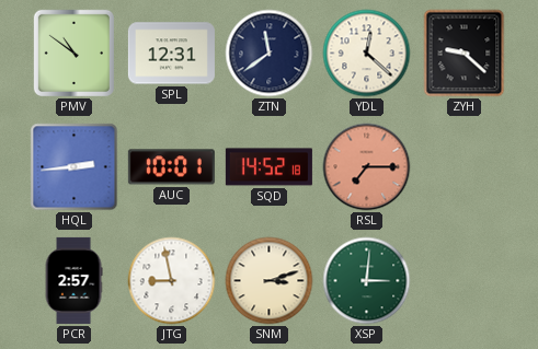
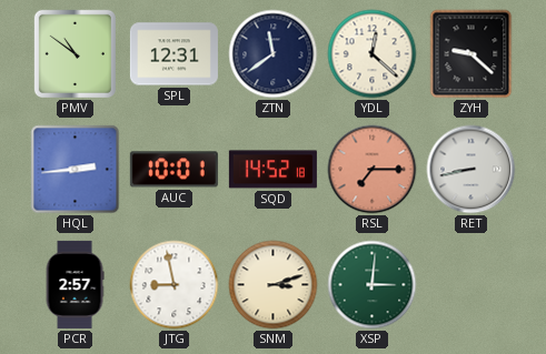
RET: none -> 8:43 (471, 170)
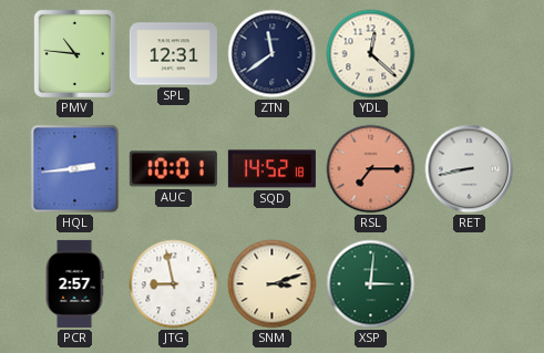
PMV: 10:51 -> 10:46 (74, 53)
ZYH: 9:22 -> none (471, 54)
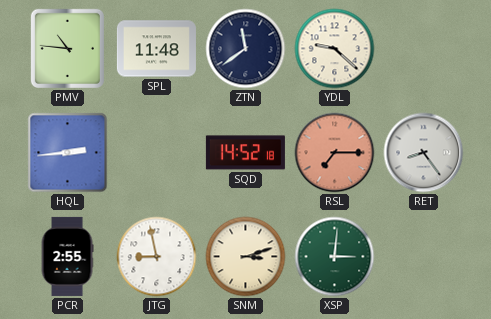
SPL: 12:31 -> 11:48 (156, 49)
YDL: 12:22 -> 9:22 (335, 49)
AUC: 10:01 -> none (173, 169)
RET: 8:43 -> 8:24 (424, 153)
PCR: 2:57 -> 2:55 (67, 256)
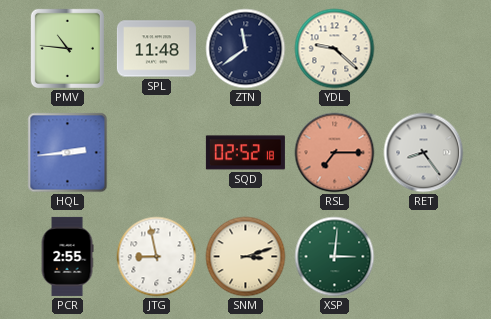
SQD: 14:52 -> 02:52 (245, 153)
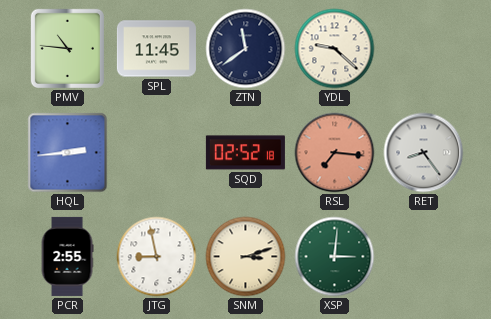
SPL: 11:48 -> 11:45 (156, 49)
RSL: 7:15 -> 7:16 (335, 153)
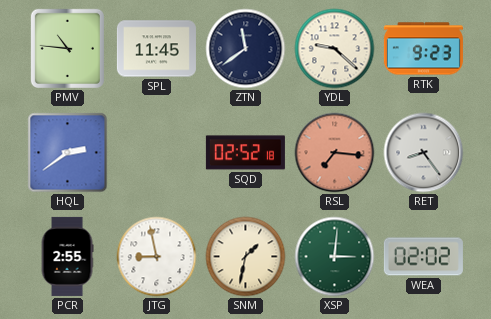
RTK: none -> 9:23 (423, 49)
HQL: 2:44 -> 2:39 (68, 153)
SNM: 3:12 -> 1:32 (246, 257)
WEA: none -> 02:02 (423, 257)
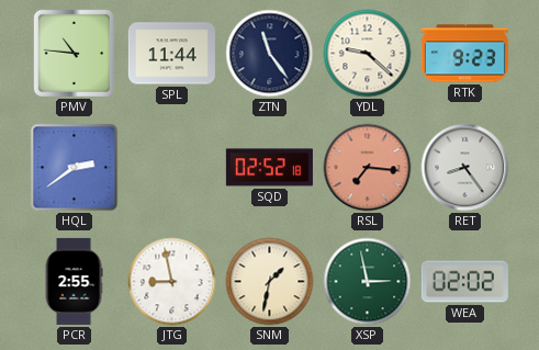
SPL: 11:45 -> 11:44 (171, 54)
ZTN: 11:39 -> 11:24 (270, 54)
XSP: 3:01 -> 2:58 (368, 282)
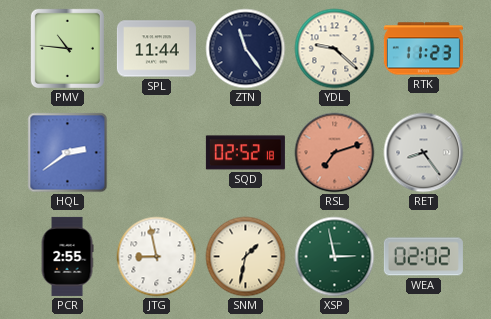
RTK: 9:23 -> 11:23 (423, 49)
RSL: 7:16 -> 7:12 (335, 153)
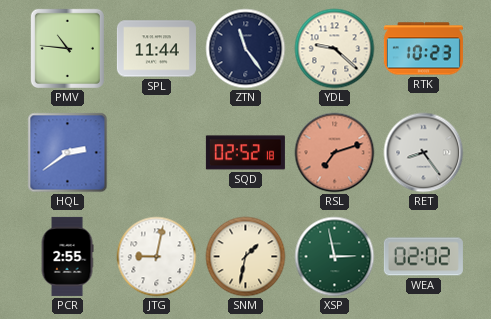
RTK: 11:23 -> 10:23 (423, 49)
JTG: 8:58 -> 9:02 (157, 257)
